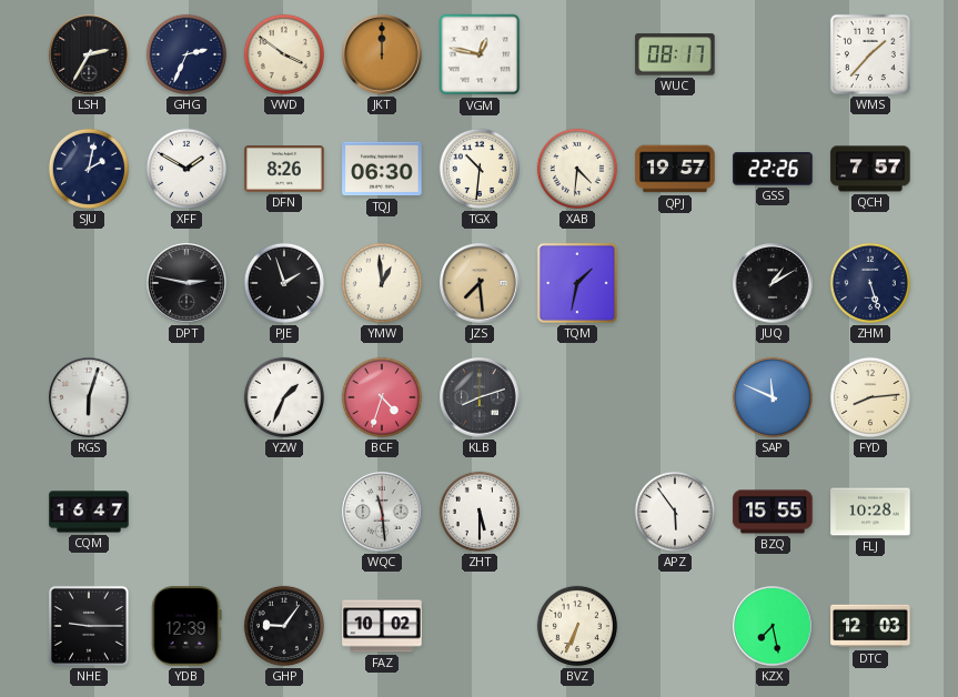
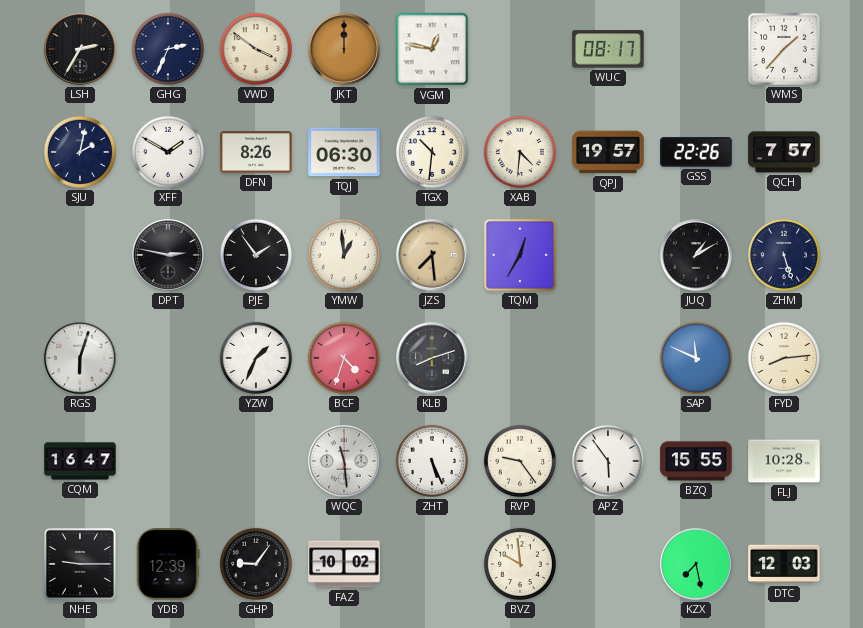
PJE: 1:57 -> 1:54 (256, 255)
TQM: 1:32 -> 12:35 (520, 255)
ZHT: 5:30 -> 5:26 (432, 461)
RVP: none -> 9:24 (520, 461)
BVZ: 6:34 -> 9:59 (520, 564)
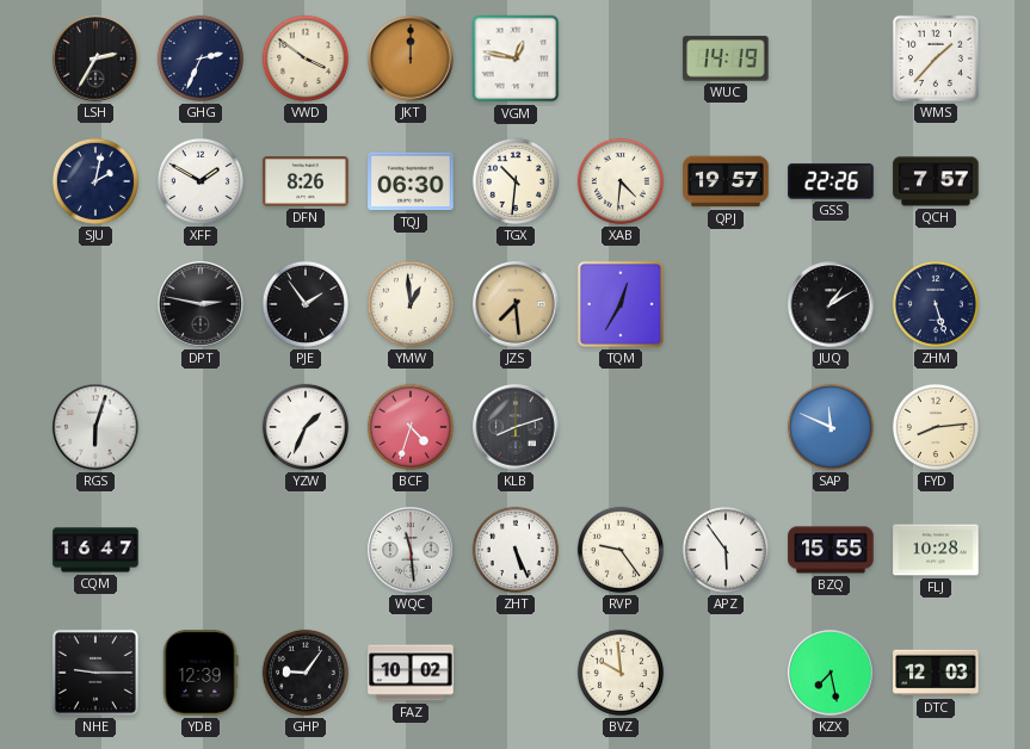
WUC: 08:17 -> 14:19 (726, 58)
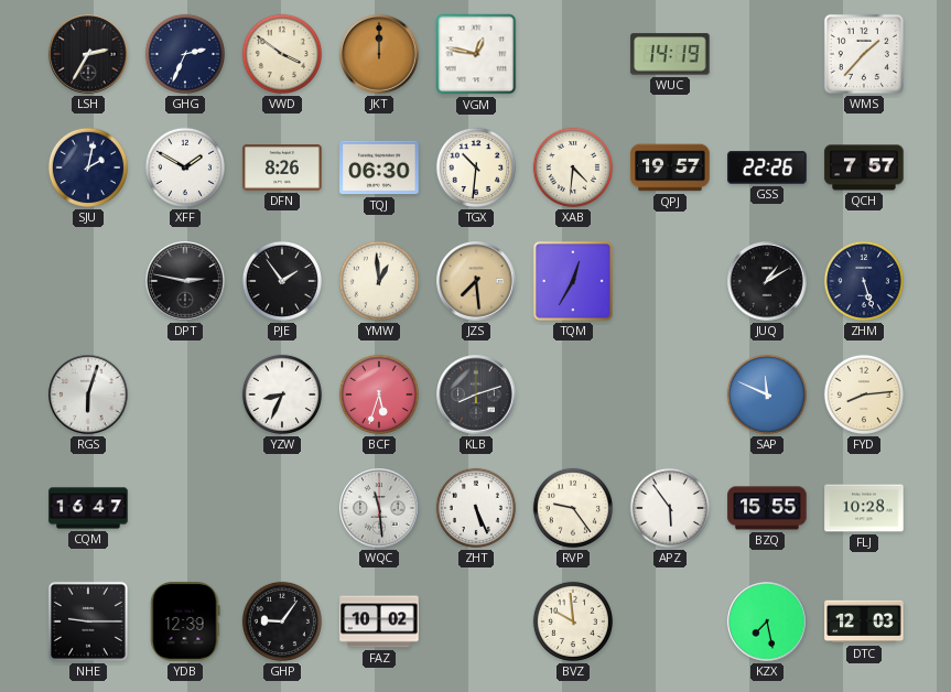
YZW: 1:34 -> 8:34 (282, 394)
BCF: 4:33 -> 5:33 (379, 394)
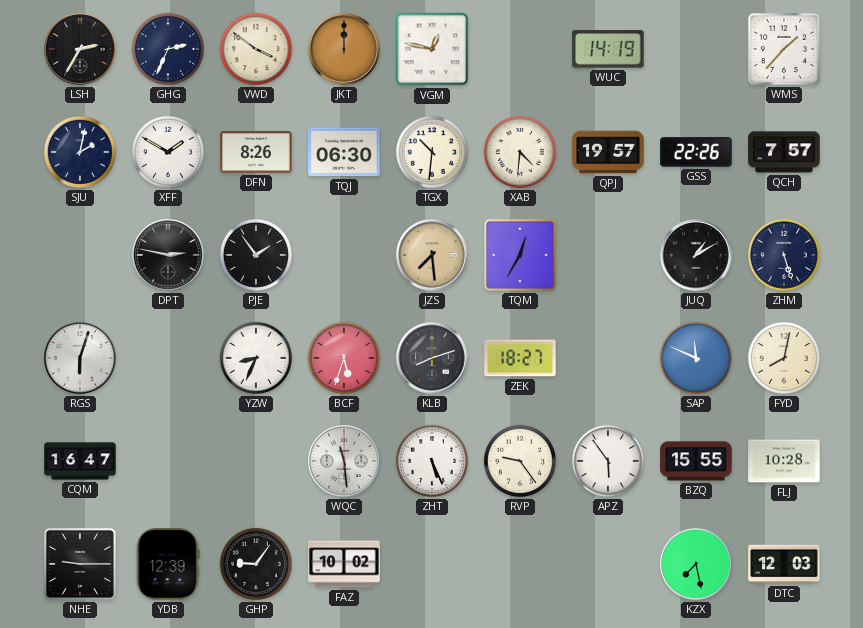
YMW: 12:59 -> none (379, 281)
ZEK: none -> 18:27 (520, 358)
FYD: 8:14 -> 8:02 (784, 358)
BVZ: 9:59 -> none (573, 621)
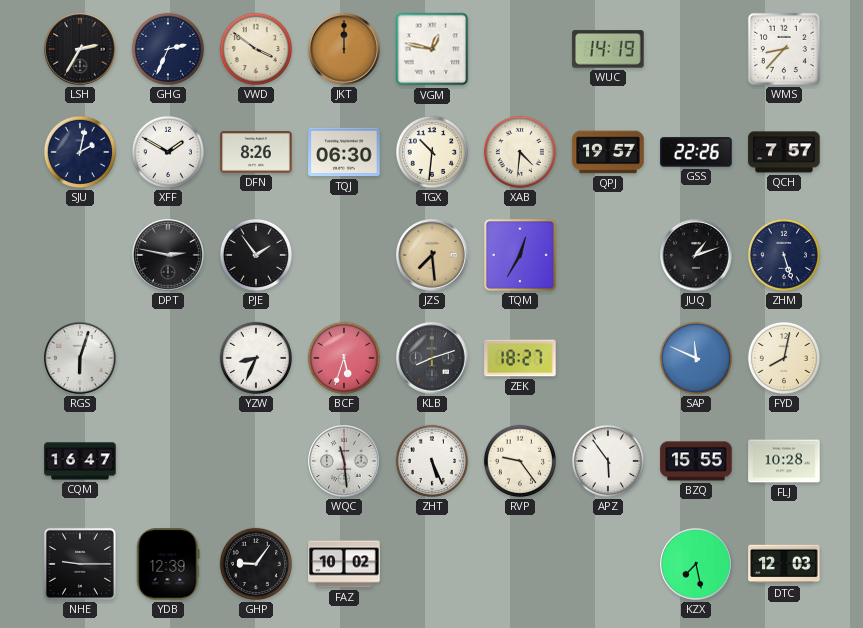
WMS: 1:37 -> 8:37 (784, 49)
JUQ: 1:10 -> 1:12 (696, 255)
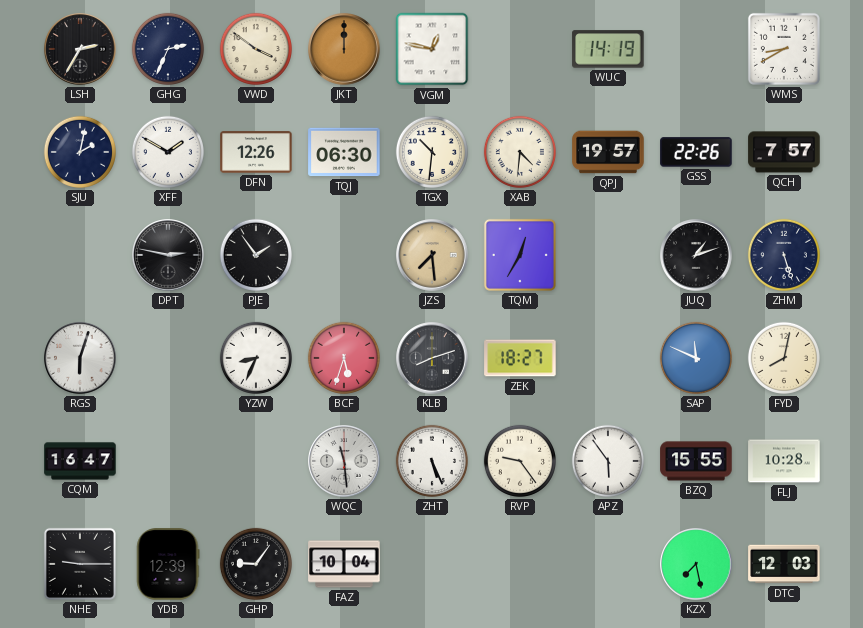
WMS: 8:37 -> 8:40 (784, 49)
DFN: 8:26 -> 12:26 (256, 152)
FAZ: 10:02 -> 10:04 (344, 564)
